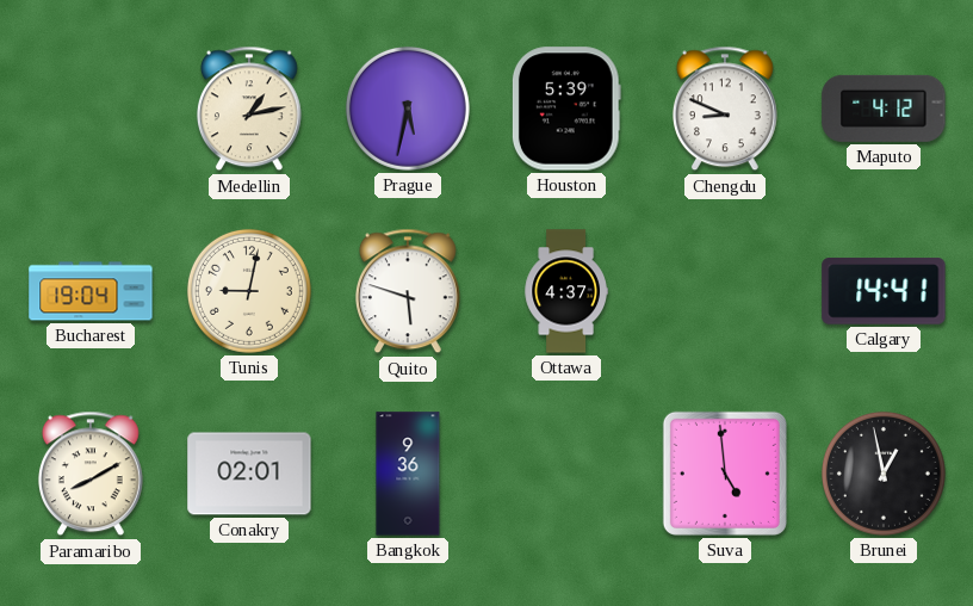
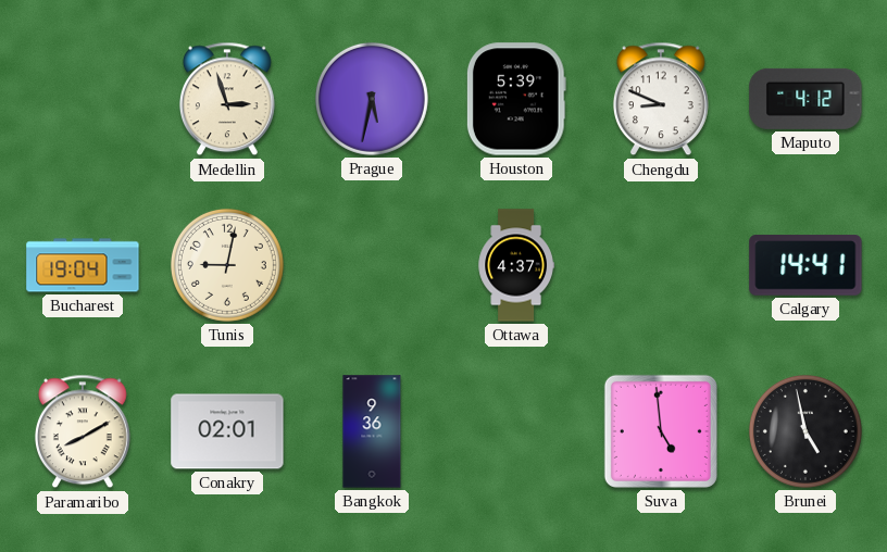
Medellin: 1:13 -> 2:57 (227, 99)
Quito: 5:48 -> none (408, 291)
Brunei: 12:58 -> 4:58 (805, 431)
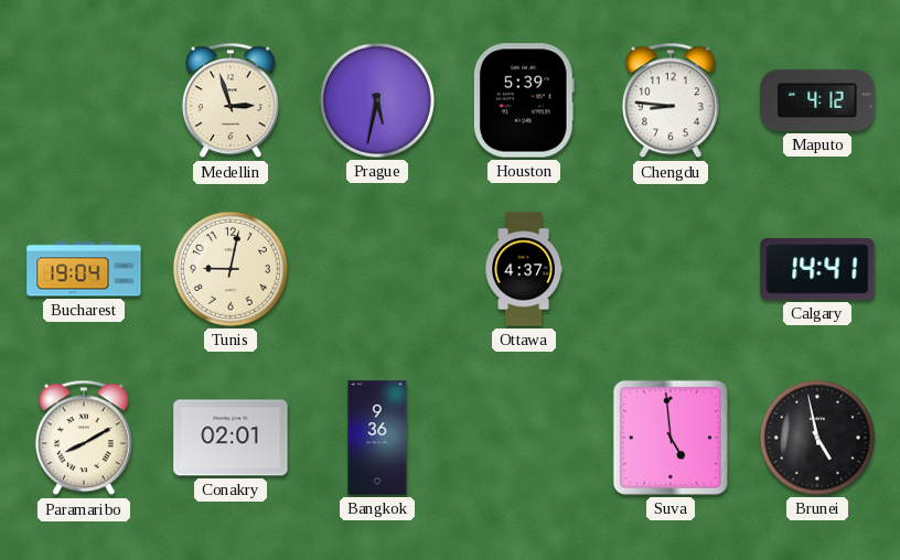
Chengdu: 8:49 -> 8:46 (671, 100)
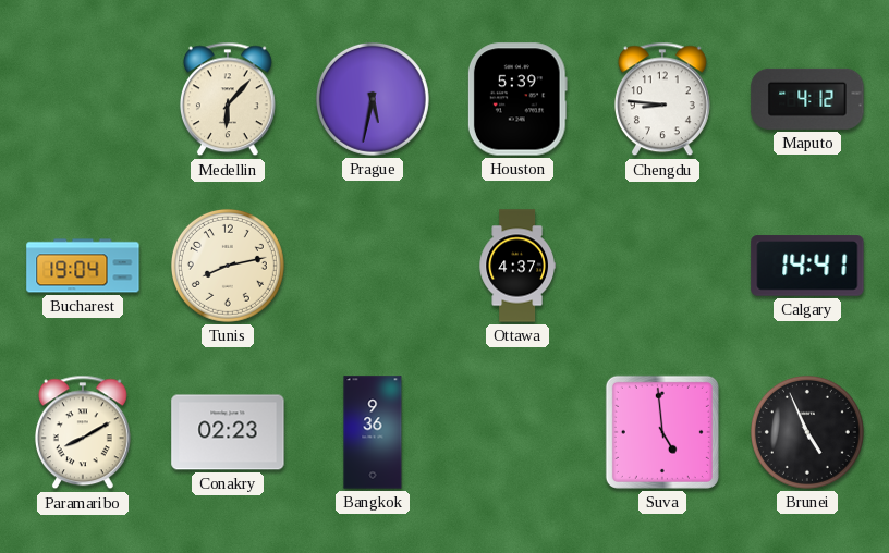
Medellin: 2:57 -> 6:07 (228, 99)
Tunis: 9:02 -> 8:13 (228, 266)
Conakry: 02:01 -> 02:23 (228, 432)
Brunei: 4:58 -> 4:56 (807, 432)
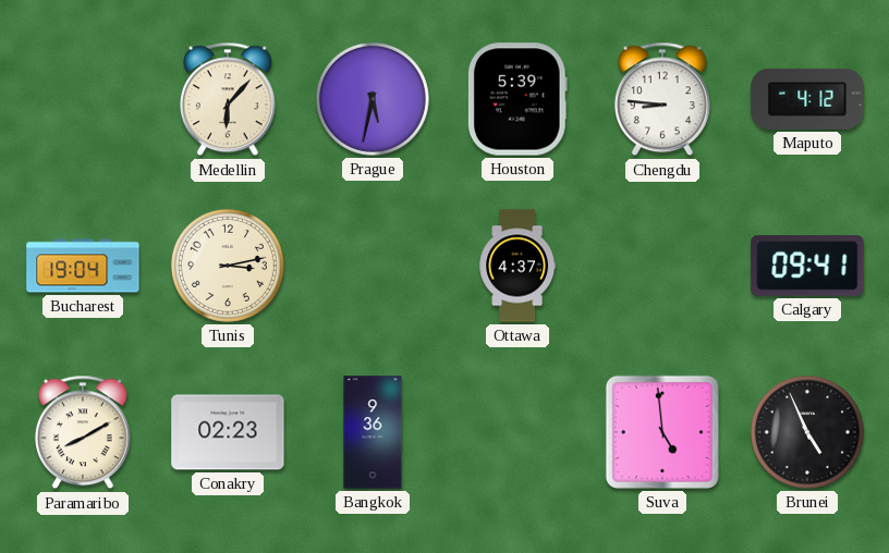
Tunis: 8:13 -> 3:13 (228, 266)
Calgary: 14:41 -> 09:41 (807, 266)
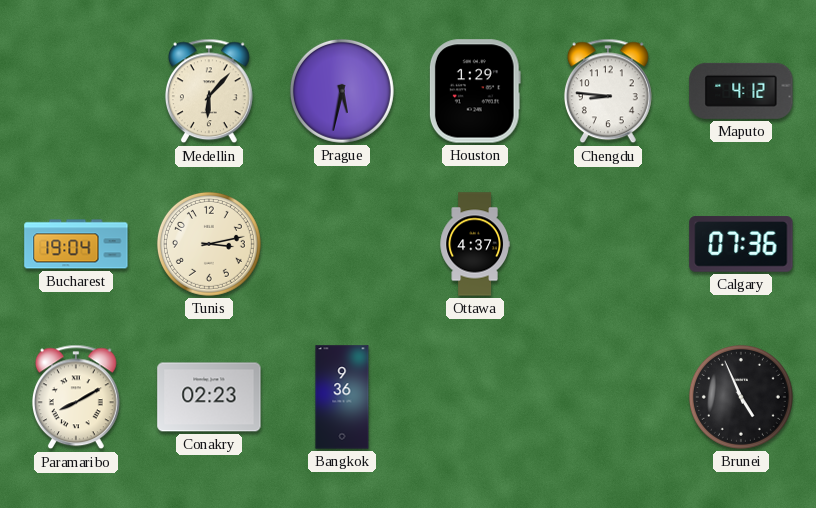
Houston: 5:39 -> 1:29 (475, 91)
Calgary: 09:41 -> 07:36 (741, 244)
Suva: 4:59 -> none (662, 432)
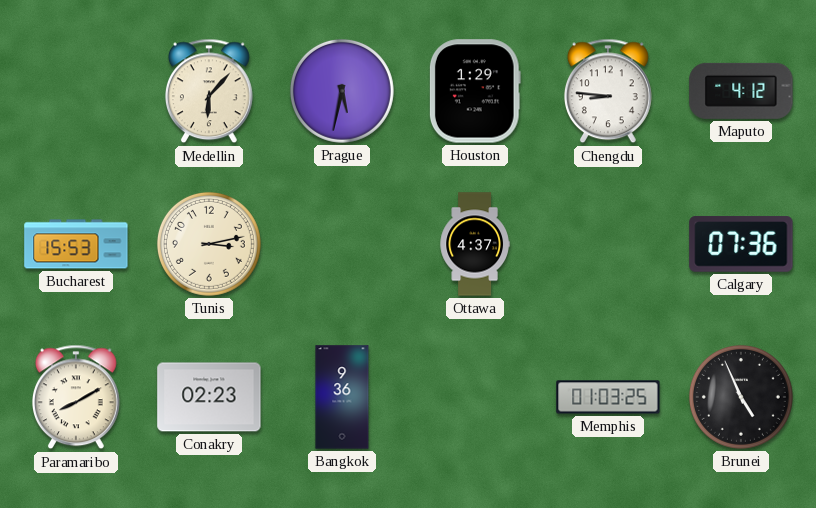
Bucharest: 19:04 -> 15:53 (76, 244)
Memphis: none -> 01:03 (608, 397)
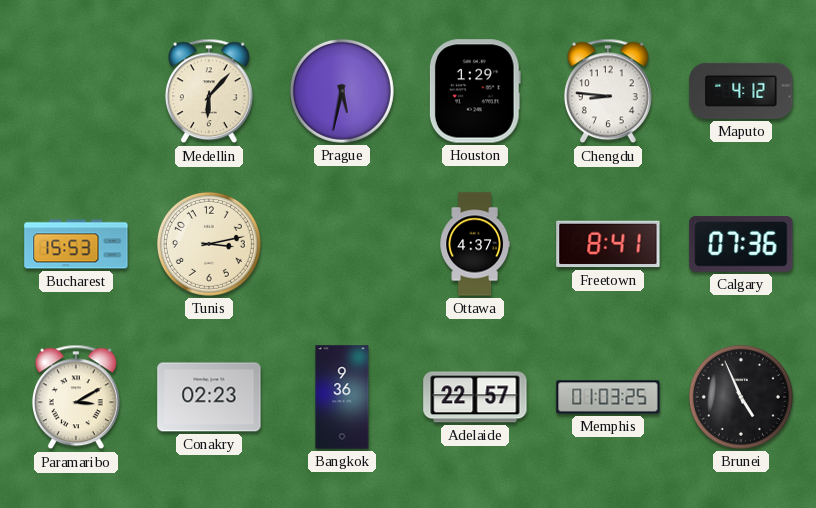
Freetown: none -> 8:41 (608, 244)
Paramaribo: 8:10 -> 3:10 (76, 397)
Adelaide: none -> 22:57 (475, 397)
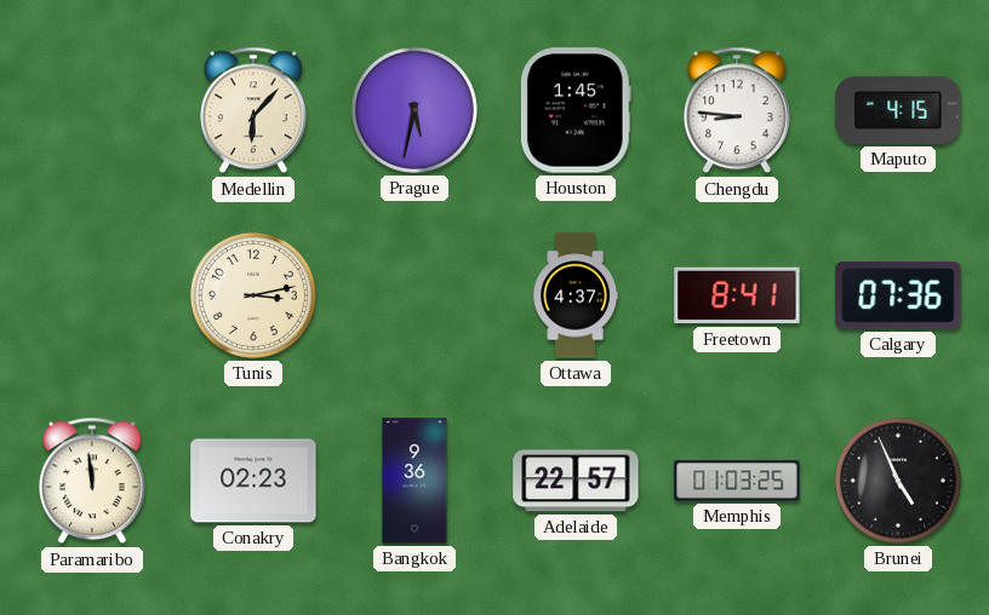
Houston: 1:29 -> 1:45 (576, 110)
Maputo: 4:12 -> 4:15 (898, 110)
Bucharest: 15:53 -> none (76, 244)
Paramaribo: 3:10 -> 11:59 (92, 481)
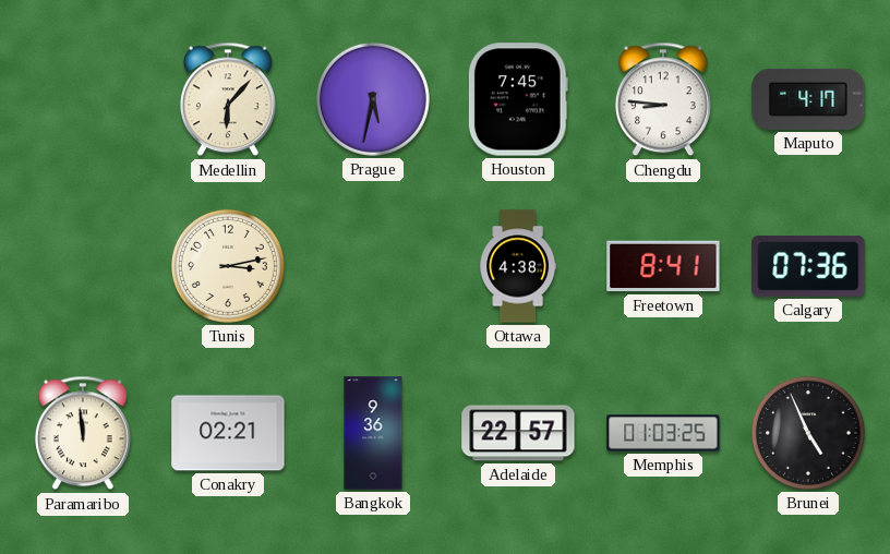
Houston: 1:45 -> 7:45 (518, 99)
Maputo: 4:15 -> 4:17 (808, 99)
Ottawa: 4:37 -> 4:38 (518, 266)
Conakry: 02:23 -> 02:21 (228, 433)
